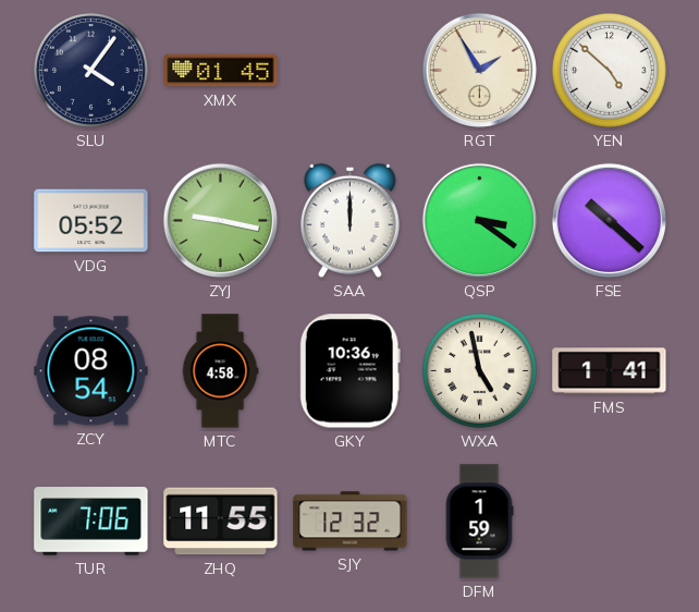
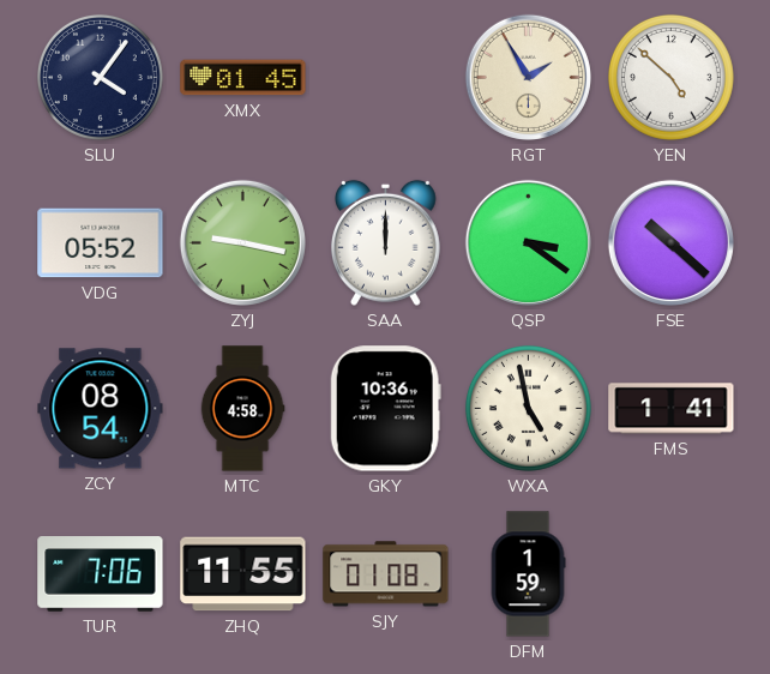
SJY: 12:32 -> 01:08 (386, 574)
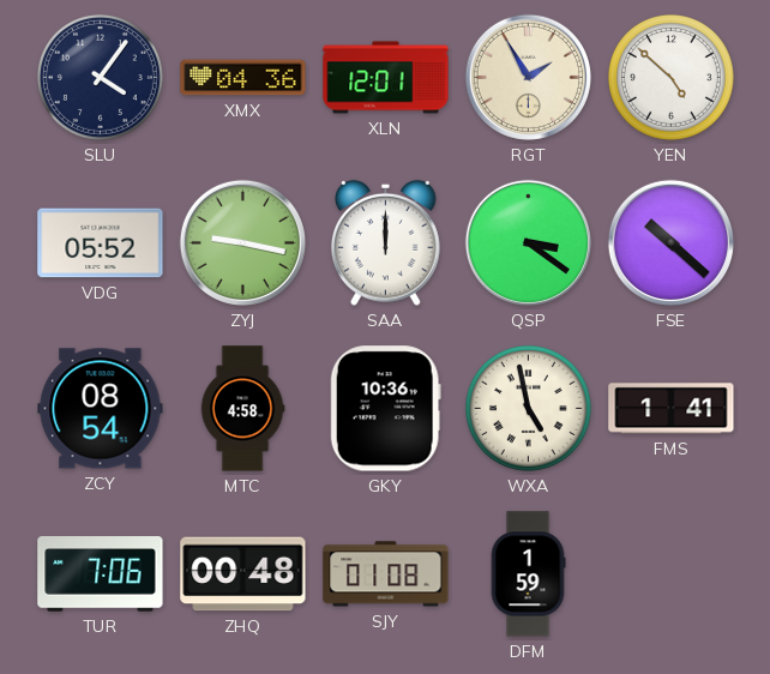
XMX: 01:45 -> 04:36 (243, 78)
XLN: none -> 12:01 (386, 78)
ZHQ: 11:55 -> 00:48 (243, 574)
